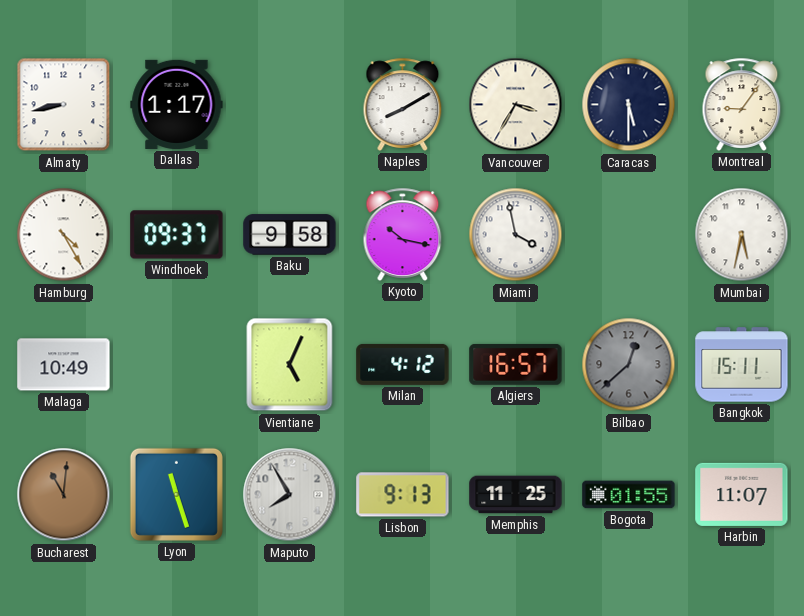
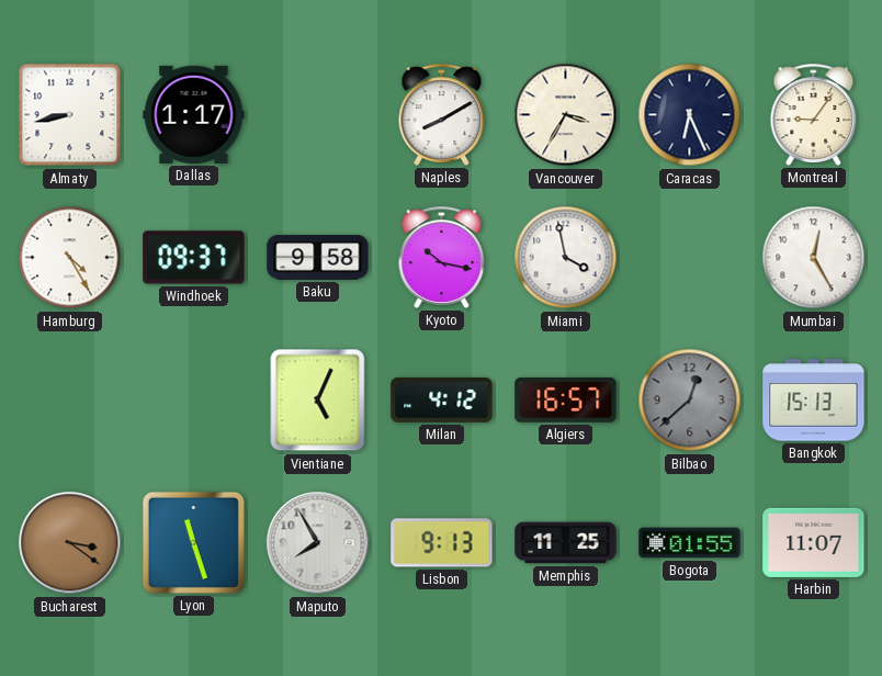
Caracas: 5:30 -> 6:26 (690, 115)
Mumbai: 5:32 -> 12:25 (814, 258)
Malaga: 10:49 -> none (64, 365)
Bangkok: 15:11 -> 15:13 (814, 401)
Bucharest: 11:01 -> 3:21 (70, 543)
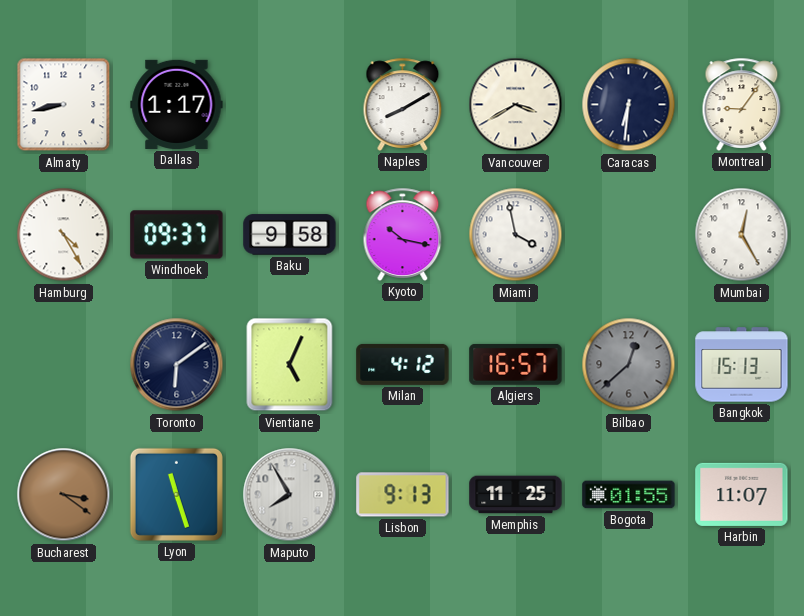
Vancouver: 3:35 -> 3:40 (516, 105)
Caracas: 6:26 -> 6:31 (629, 105)
Toronto: none -> 6:09 (177, 365)
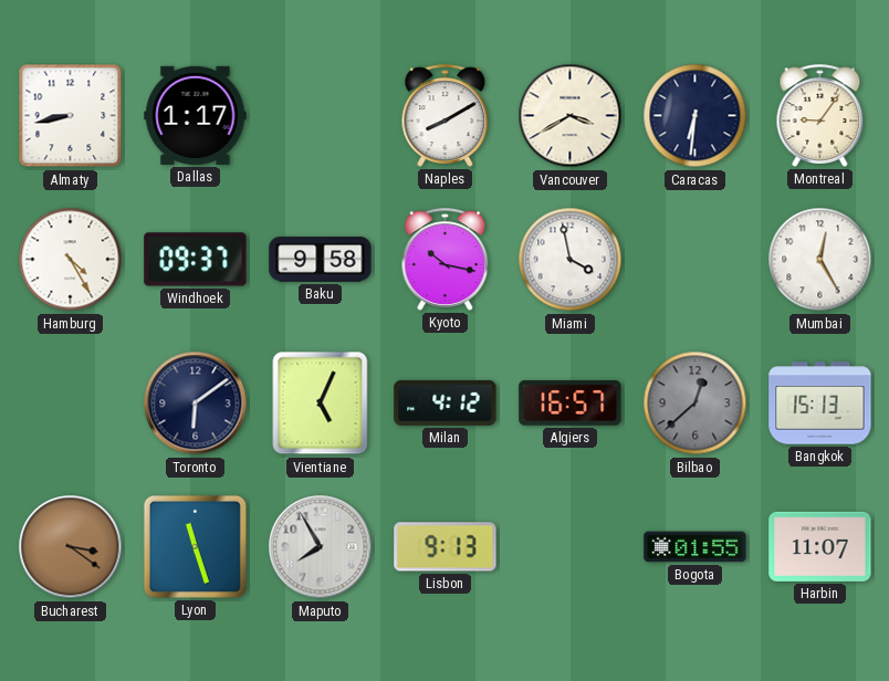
Memphis: 11:25 -> none (516, 495)
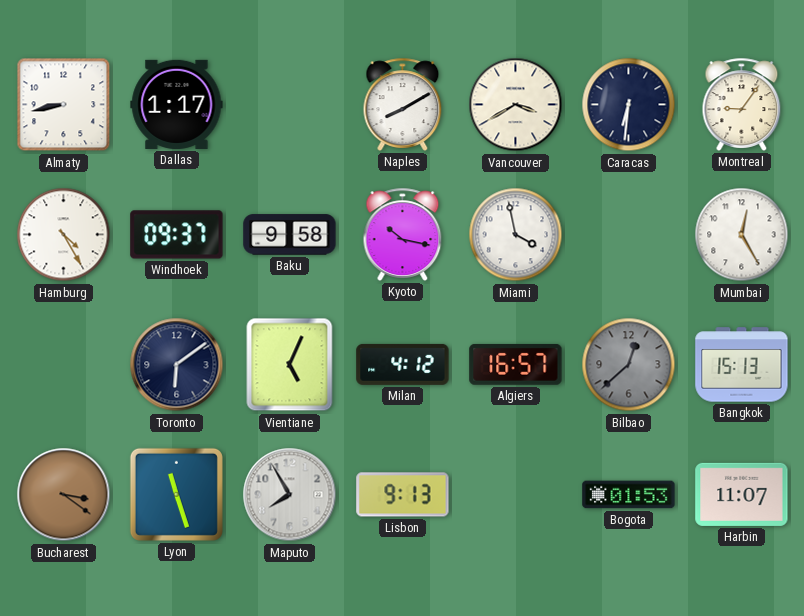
Bogota: 01:55 -> 01:53 (629, 495)
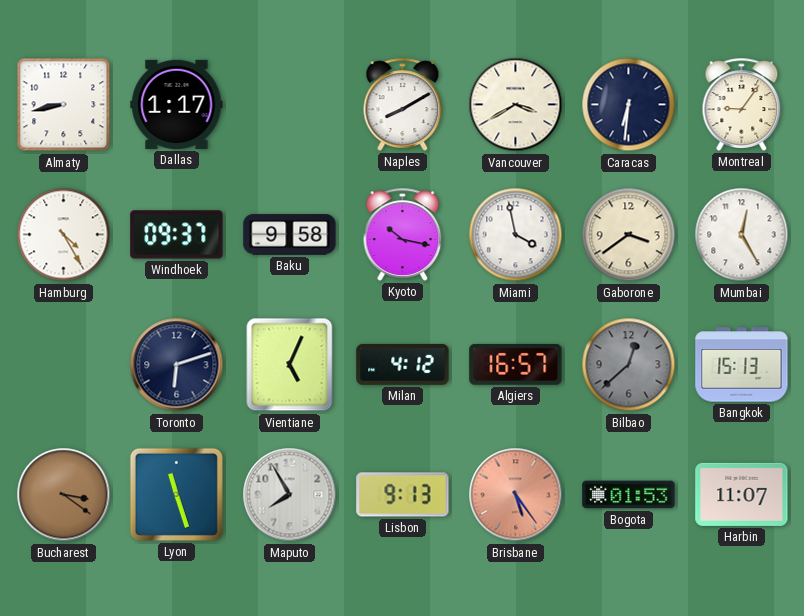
Gaborone: none -> 3:39 (629, 235)
Toronto: 6:09 -> 6:12 (177, 365)
Brisbane: none -> 5:24 (516, 495)
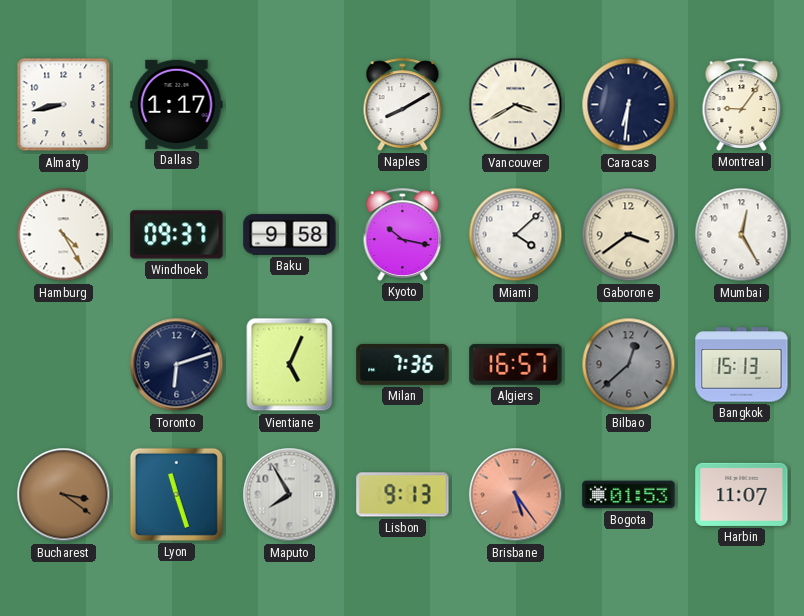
Miami: 3:58 -> 4:08 (516, 235)
Milan: 4:12 -> 7:36 (403, 364)
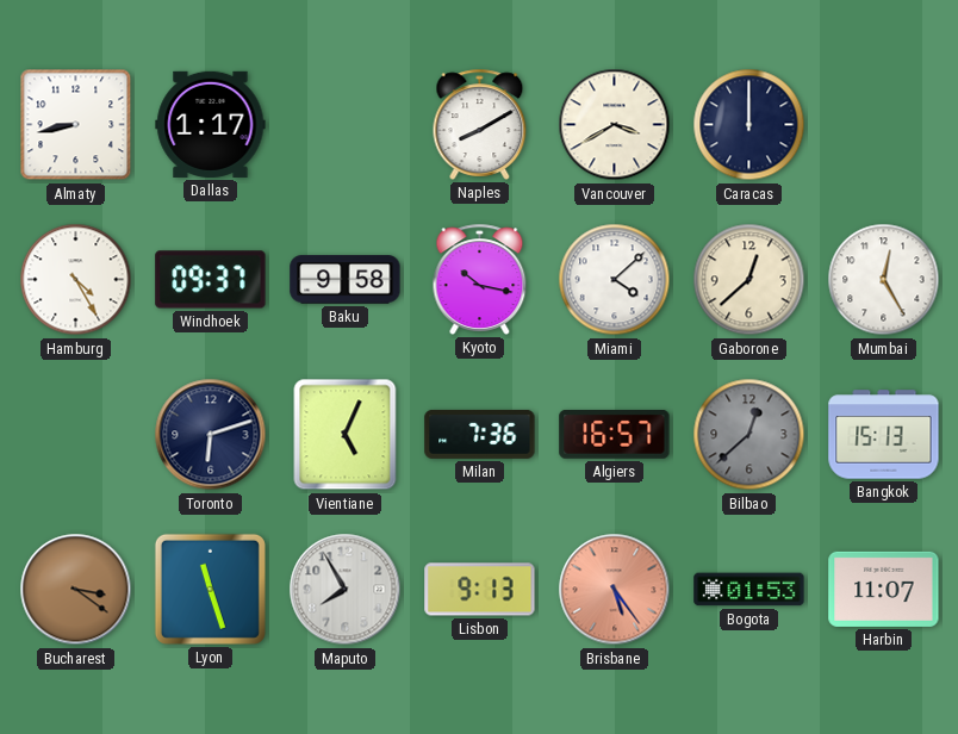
Caracas: 6:31 -> 12:00 (749, 125)
Montreal: 9:06 -> none (742, 104)
Gaborone: 3:39 -> 12:38 (749, 280)
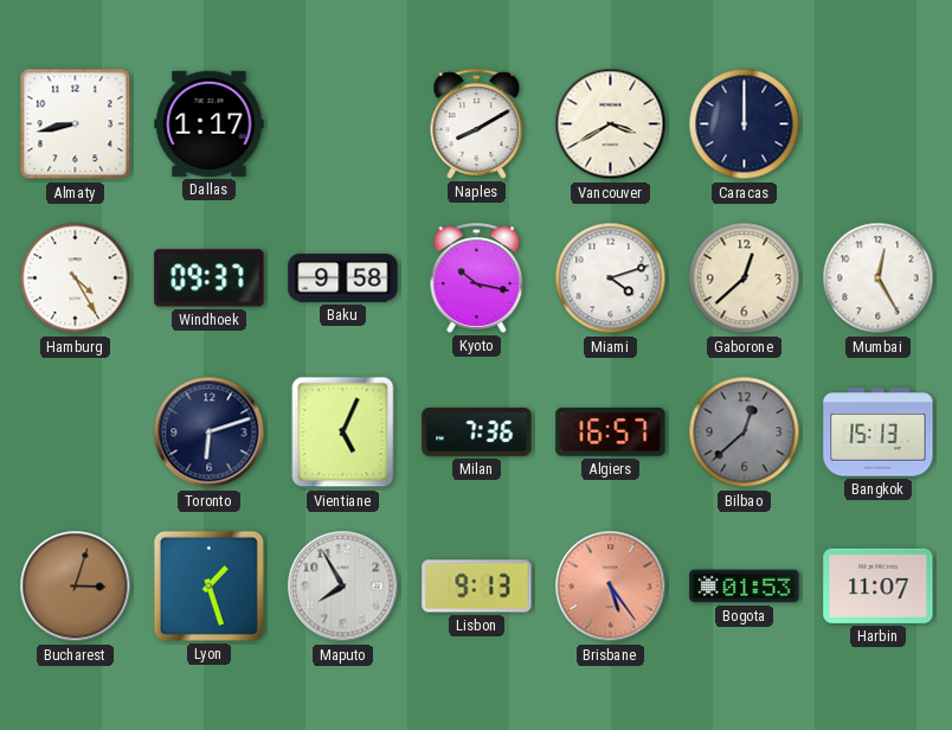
Miami: 4:08 -> 4:12 (611, 278)
Bucharest: 3:21 -> 3:03 (76, 587)
Lyon: 11:27 -> 1:27 (208, 585)
